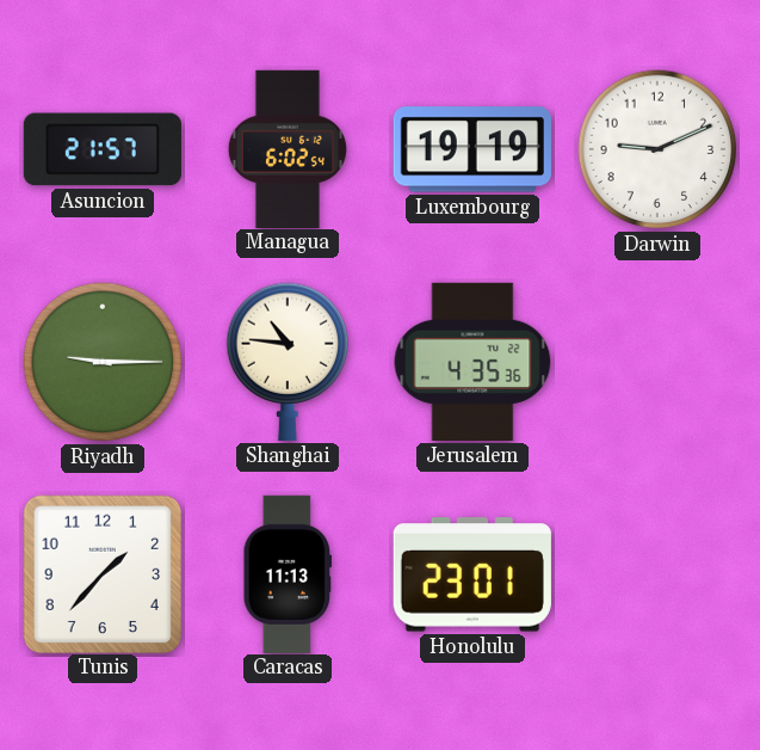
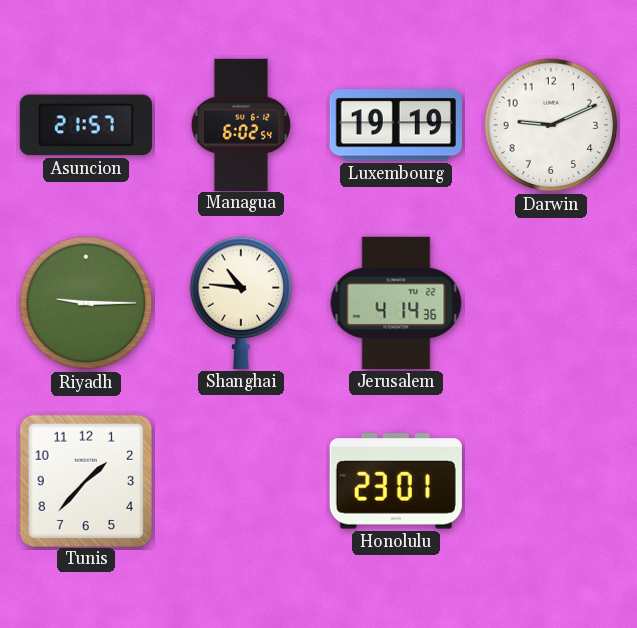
Jerusalem: 4:35 -> 4:14 (396, 303)
Caracas: 11:13 -> none (286, 573)
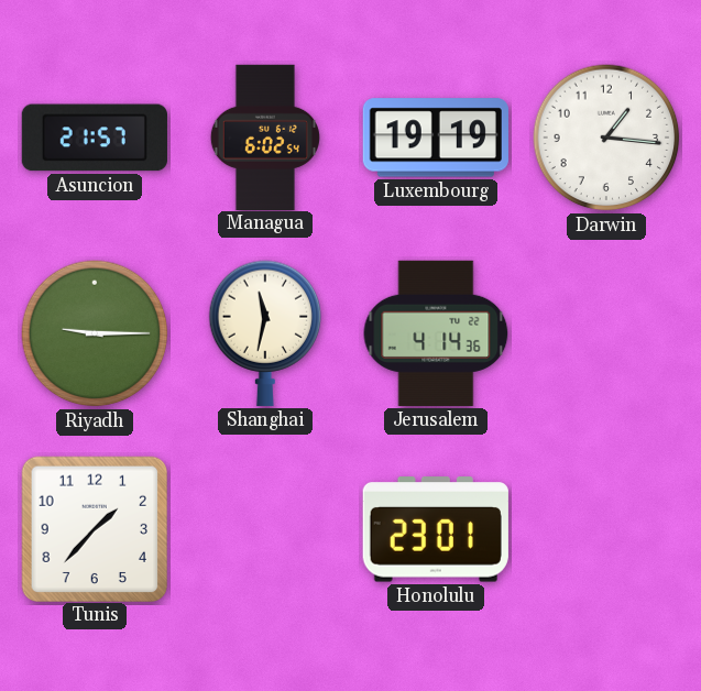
Darwin: 9:11 -> 1:16 (606, 138)
Shanghai: 10:46 -> 11:32 (265, 333)
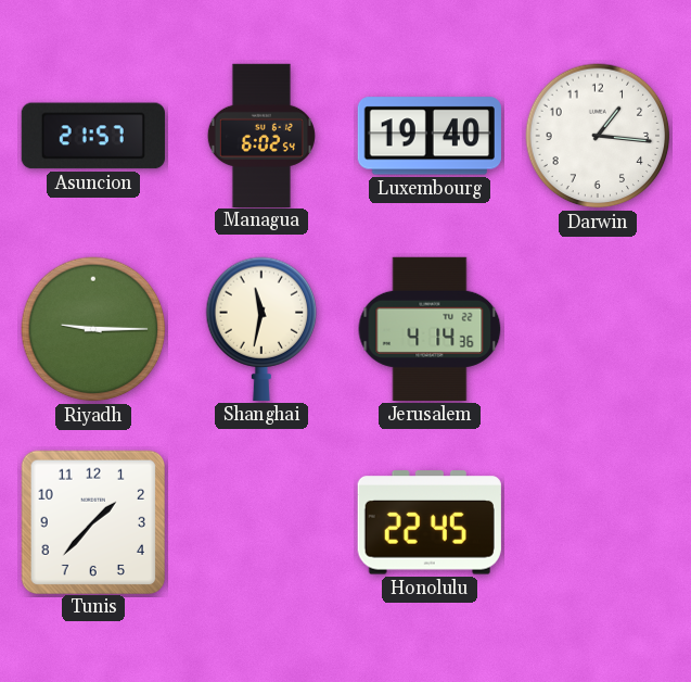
Luxembourg: 19:19 -> 19:40 (430, 136)
Honolulu: 23:01 -> 22:45 (430, 522)
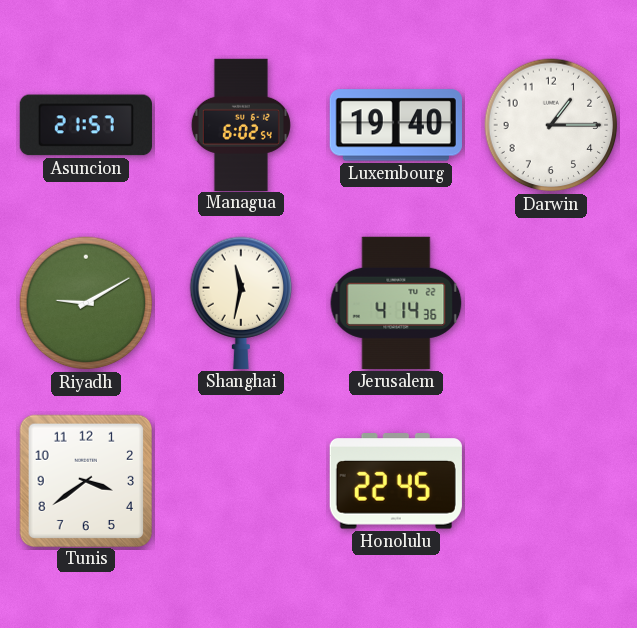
Darwin: 1:16 -> 1:15 (551, 125)
Riyadh: 9:15 -> 9:10 (86, 303)
Tunis: 1:37 -> 3:39 (85, 480)
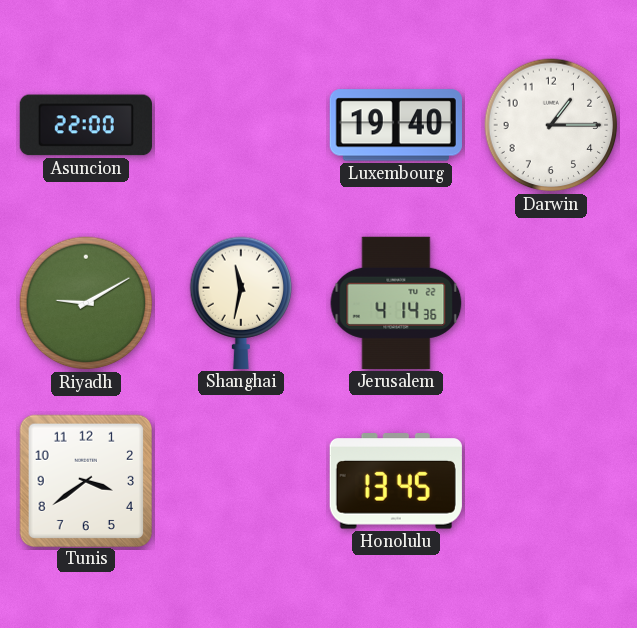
Asuncion: 21:57 -> 22:00 (86, 125)
Managua: 6:02 -> none (241, 124)
Honolulu: 22:45 -> 13:45 (396, 481)
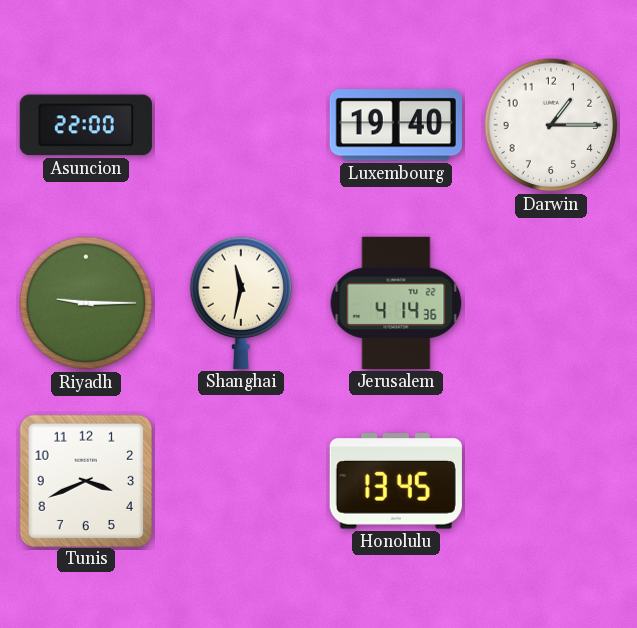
Riyadh: 9:10 -> 9:15 (86, 303)
Tunis: 3:39 -> 3:41 (85, 480)
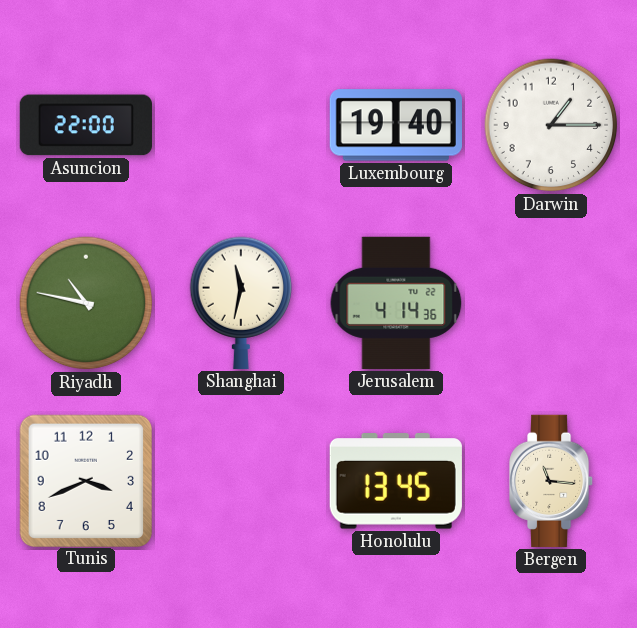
Riyadh: 9:15 -> 10:47 (86, 303)
Bergen: none -> 11:16 (552, 481)
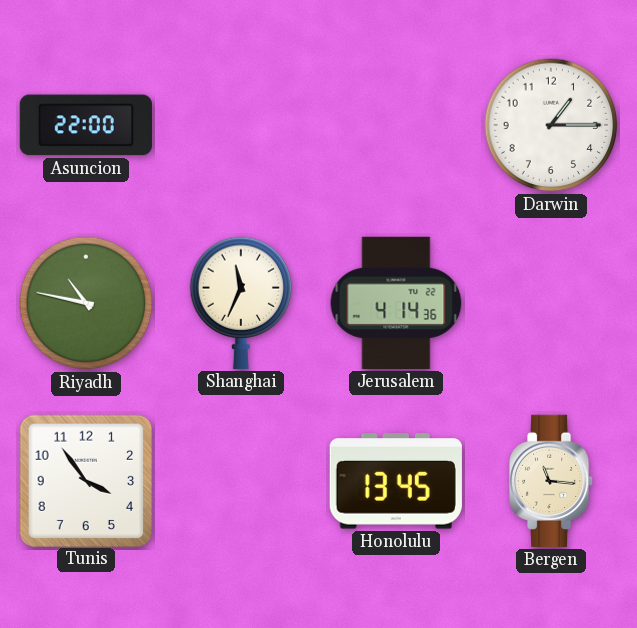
Luxembourg: 19:40 -> none (396, 125)
Shanghai: 11:32 -> 11:34 (241, 303)
Tunis: 3:41 -> 3:54 (85, 480)
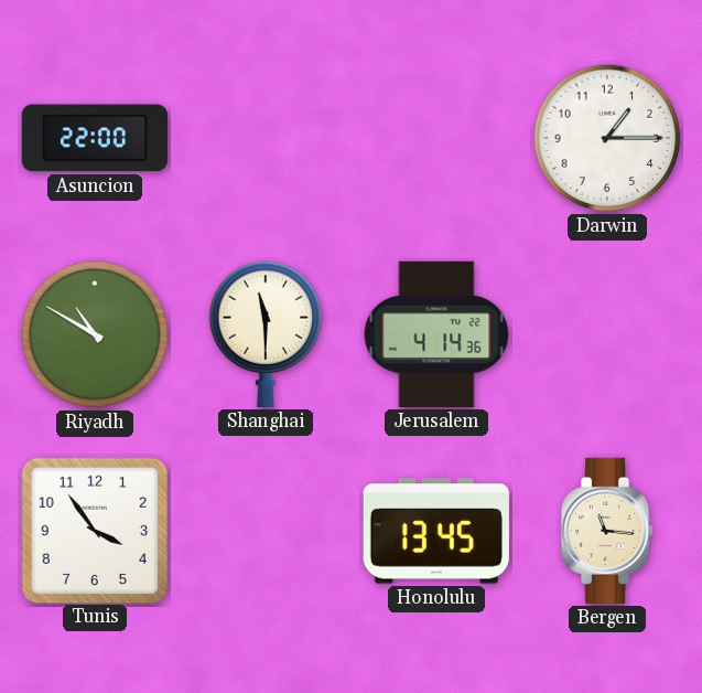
Riyadh: 10:47 -> 10:50 (95, 334)
Shanghai: 11:34 -> 11:30 (266, 334)
